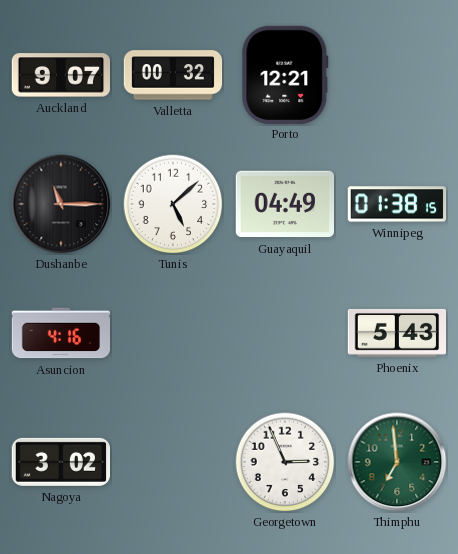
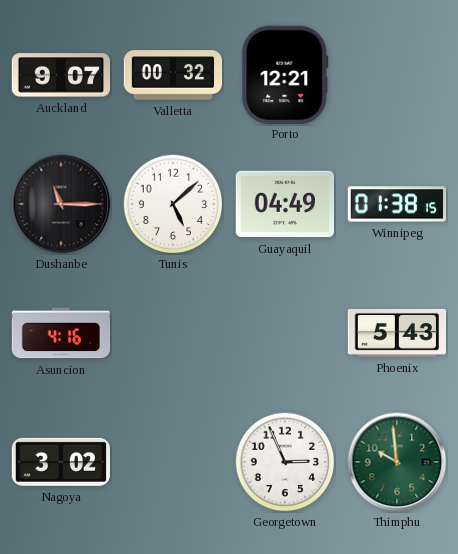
Thimphu: 6:59 -> 9:59 (397, 462)
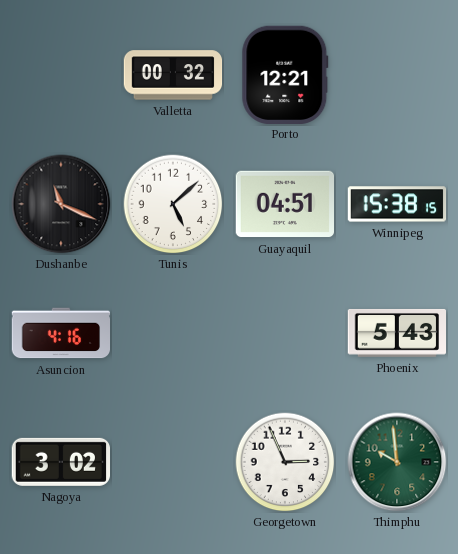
Auckland: 9:07 -> none (61, 75)
Dushanbe: 11:15 -> 11:19 (61, 204)
Guayaquil: 04:49 -> 04:51 (284, 204)
Winnipeg: 01:38 -> 15:38 (397, 204)
